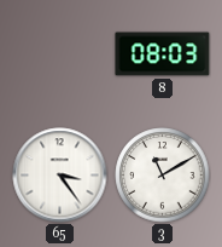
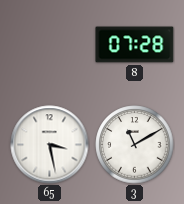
8: 08:03 -> 07:28 (135, 45)
65: 3:24 -> 3:28 (50, 145)
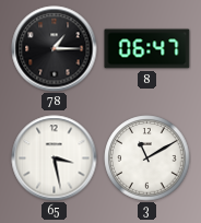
78: none -> 1:15 (55, 49)
8: 07:28 -> 06:47 (147, 49)
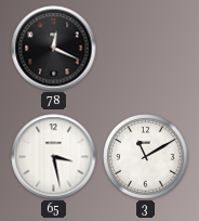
78: 1:15 -> 12:19 (54, 49)
8: 06:47 -> none (147, 49)
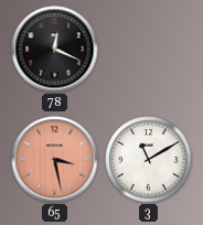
65 dial: white -> salmon (55, 160)
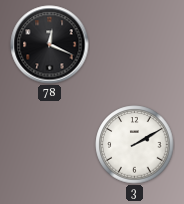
65: 3:28 -> none (55, 160)
3: 11:10 -> 2:10 (135, 145)
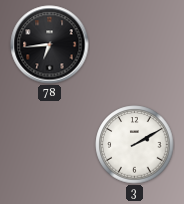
78: 12:19 -> 6:44 (50, 45)
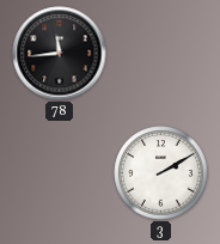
78: 6:44 -> 11:44 (60, 54)
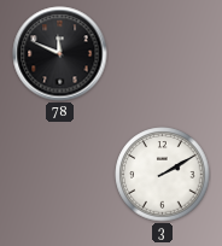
78: 11:44 -> 11:49 (60, 54)
